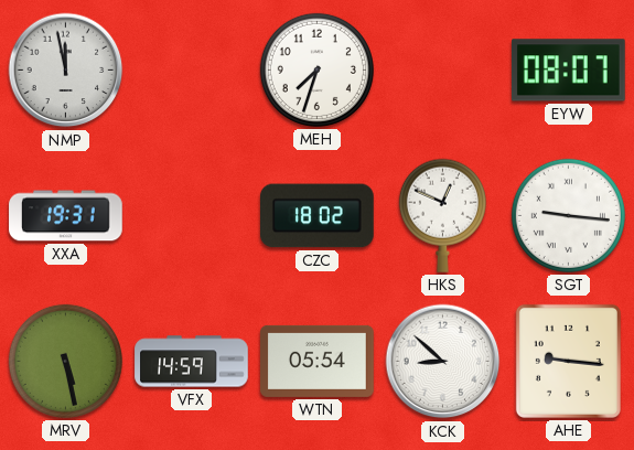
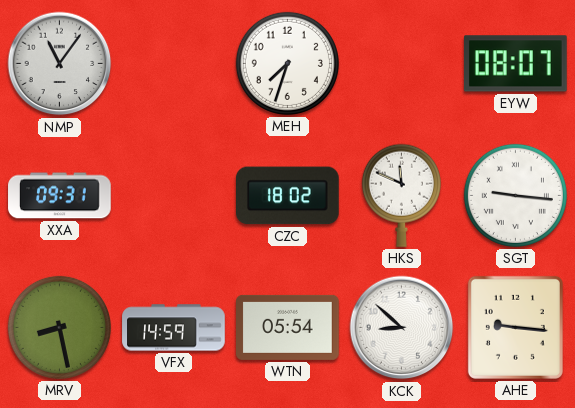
NMP: 11:58 -> 11:06 (60, 64)
XXA: 19:31 -> 09:31 (60, 196)
HKS: 12:49 -> 11:49 (401, 195)
MRV: 5:28 -> 8:28 (59, 327)
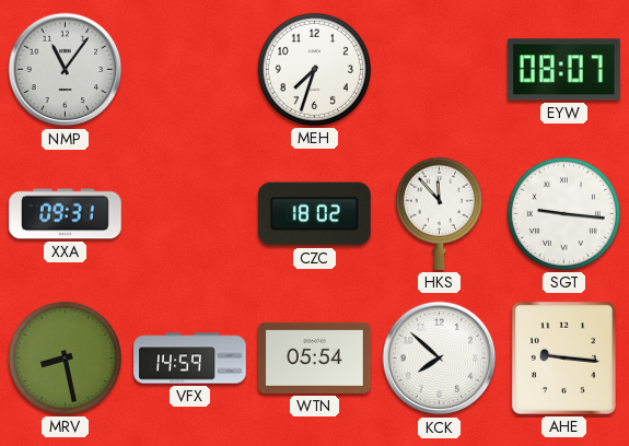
HKS: 11:49 -> 11:53 (439, 213)
KCK: 8:52 -> 7:52 (440, 359)
